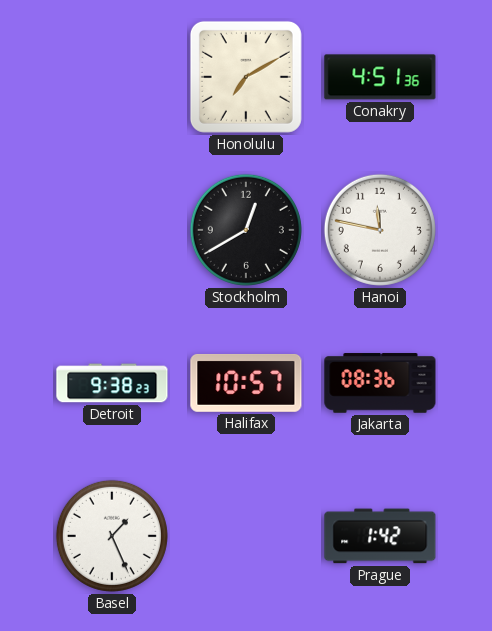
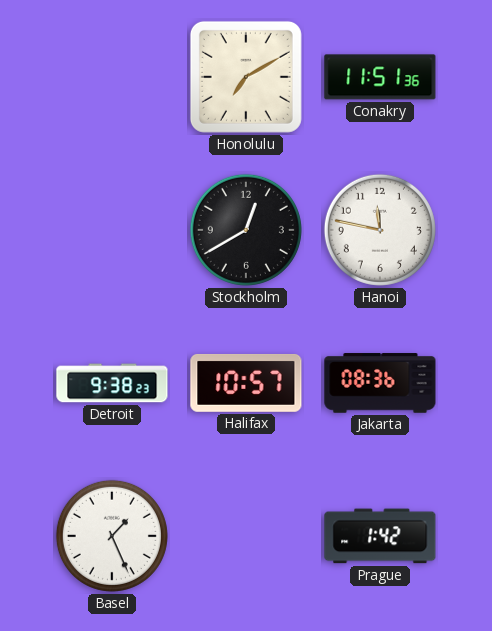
Conakry: 4:51 -> 11:51 (380, 77)
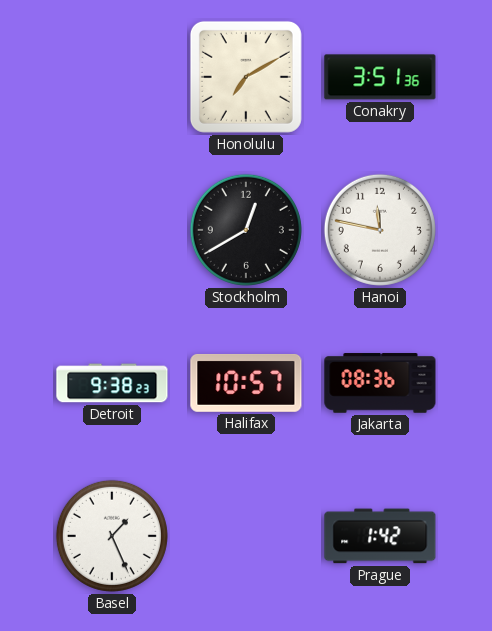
Conakry: 11:51 -> 3:51 (380, 77)
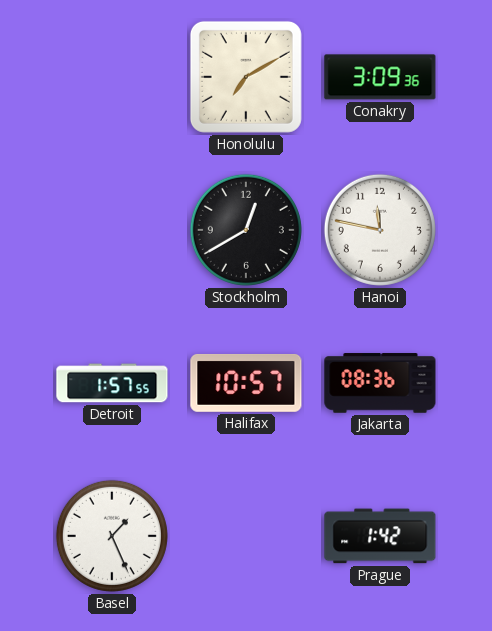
Conakry: 3:51 -> 3:09 (380, 77)
Detroit: 9:38 -> 1:57 (112, 383)
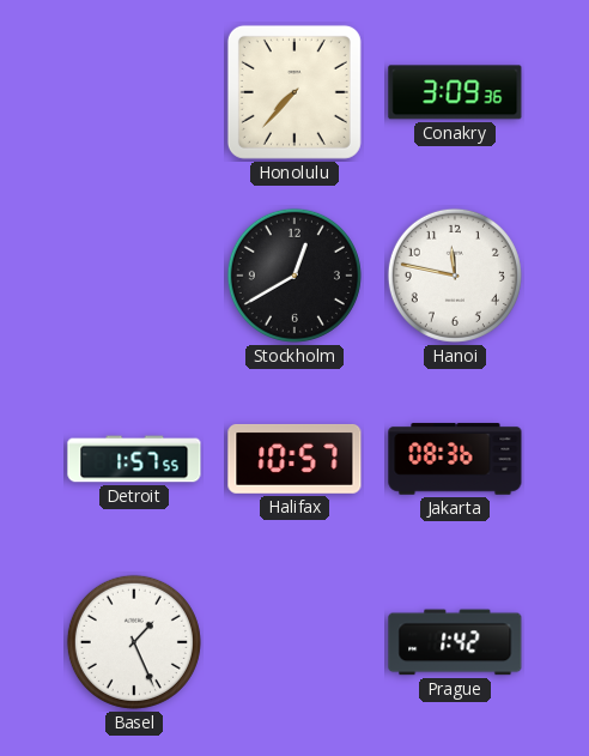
Honolulu: 7:10 -> 7:37 (294, 92)
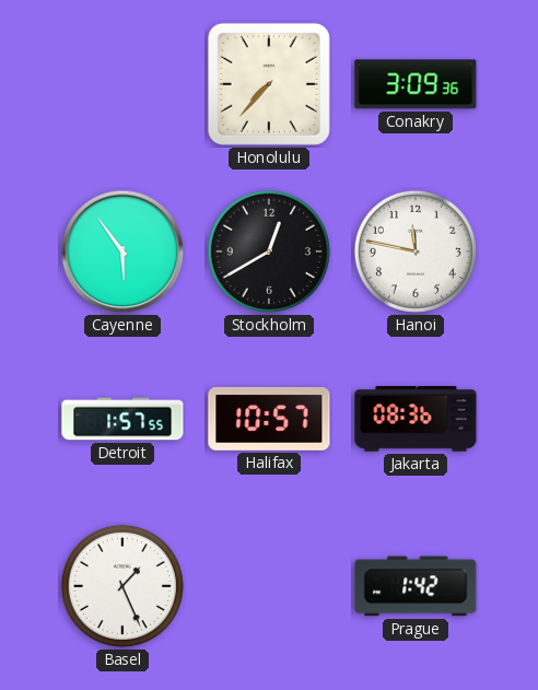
Cayenne: none -> 5:54 (122, 252)
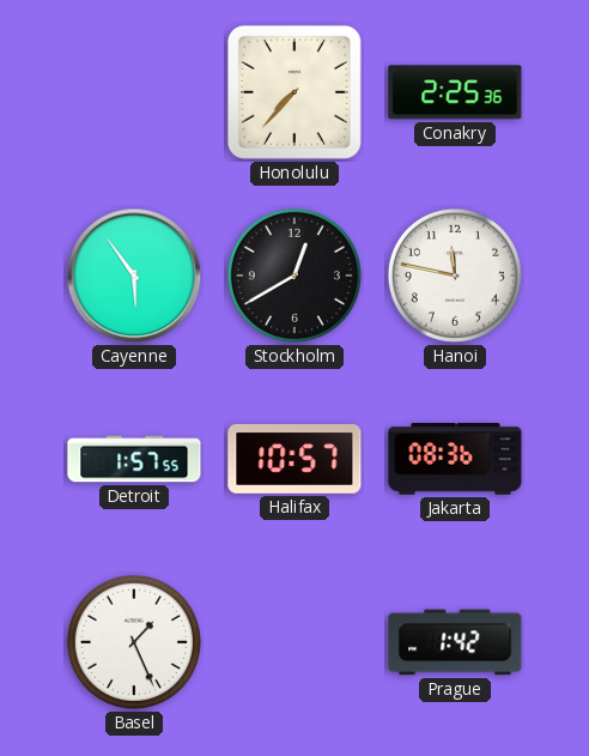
Conakry: 3:09 -> 2:25 (455, 92)
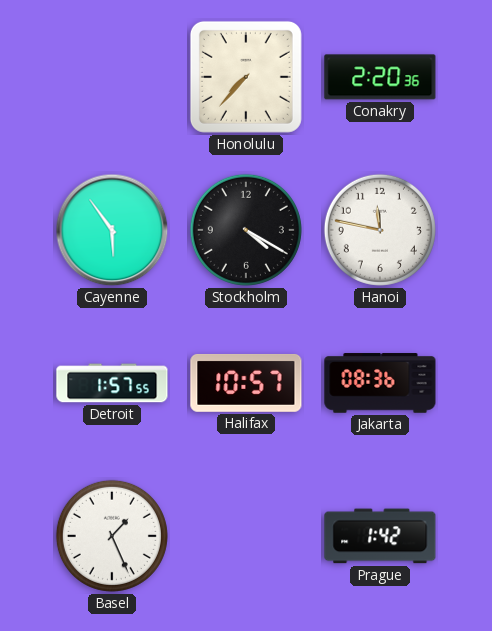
Conakry: 2:25 -> 2:20 (380, 77)
Stockholm: 12:40 -> 4:20 (246, 230)
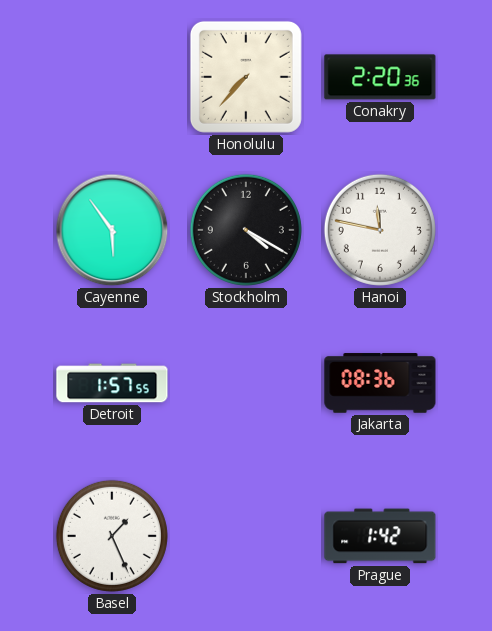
Halifax: 10:57 -> none (246, 383)
